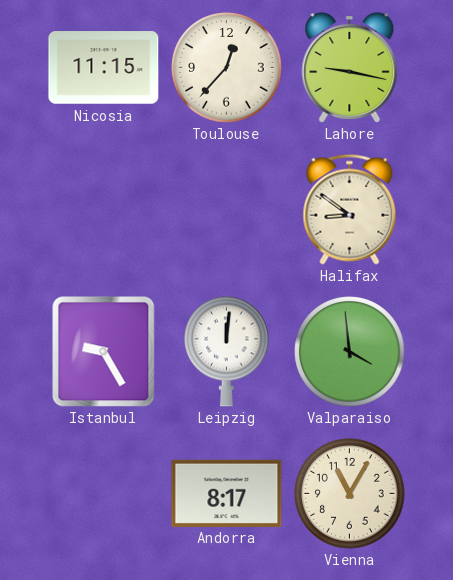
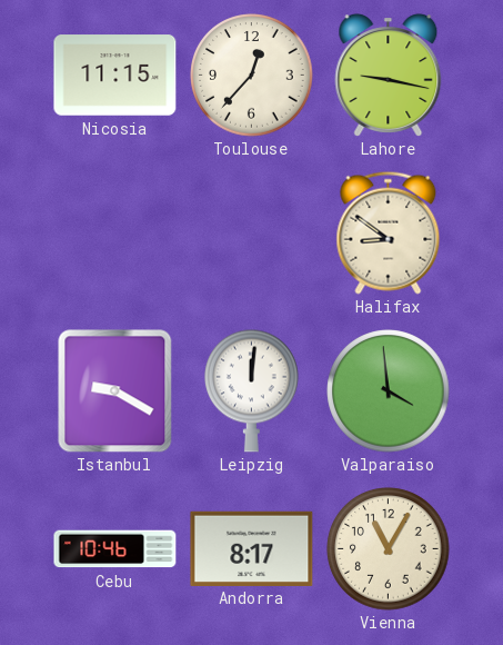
Istanbul: 9:25 -> 9:20 (115, 391)
Cebu: none -> 10:46 (115, 549)
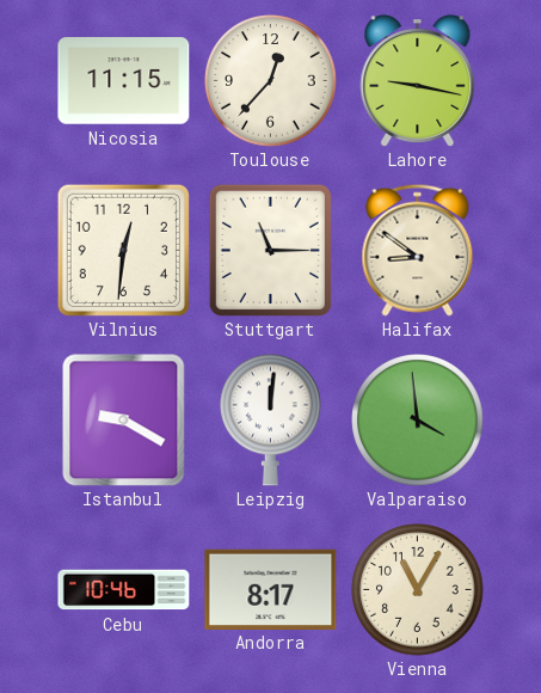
Vilnius: none -> 12:31 (123, 250)
Stuttgart: none -> 11:15 (270, 250)
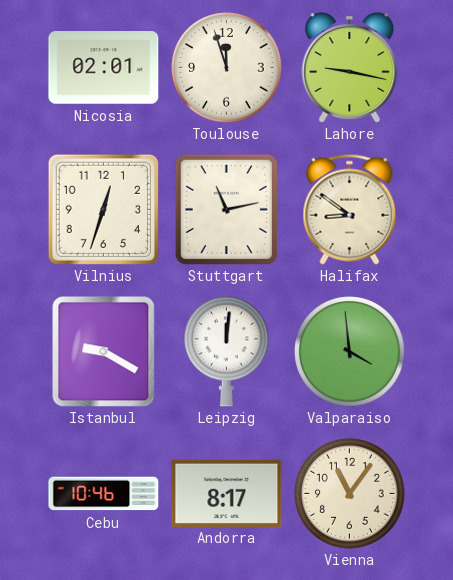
Nicosia: 11:15 -> 02:01 (104, 68)
Toulouse: 12:37 -> 11:57 (227, 68)
Vilnius: 12:31 -> 12:33 (103, 209)
Stuttgart: 11:15 -> 11:13 (226, 209)
Vienna: 11:05 -> 11:06 (350, 494)
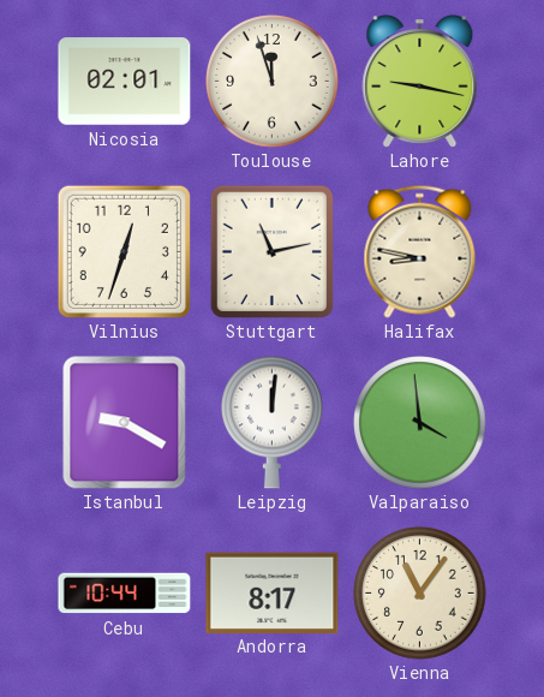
Halifax: 8:51 -> 8:47 (420, 251)
Cebu: 10:46 -> 10:44 (125, 594)
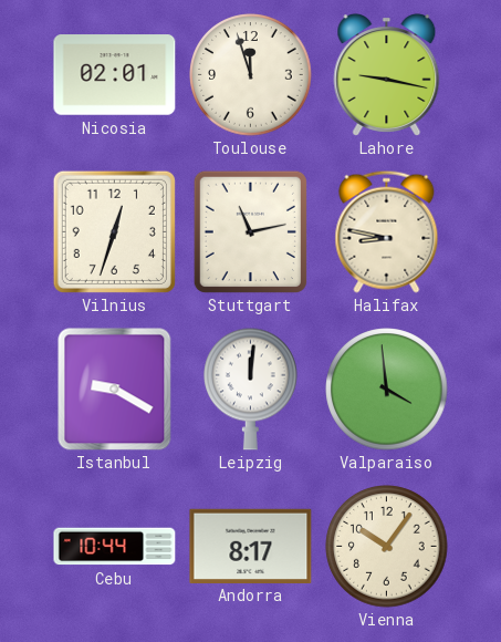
Vienna: 11:06 -> 10:06 (387, 547)
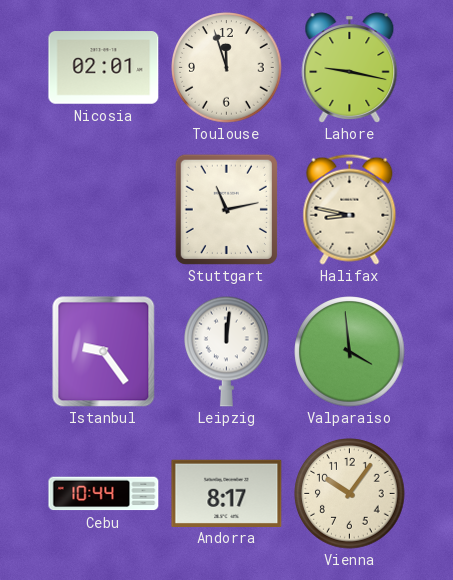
Vilnius: 12:33 -> none (114, 231)
Istanbul: 9:20 -> 9:24 (104, 352)
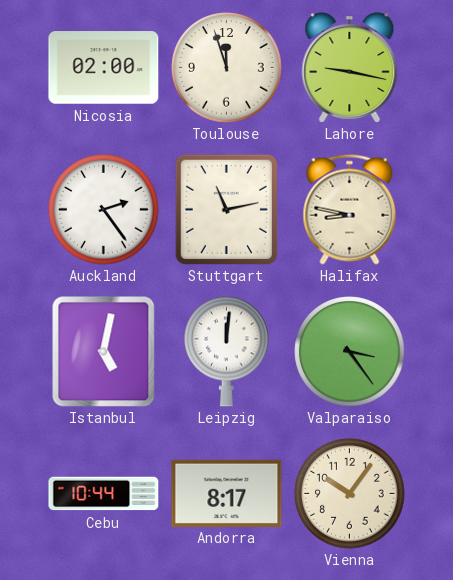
Nicosia: 02:01 -> 02:00 (104, 68)
Auckland: none -> 2:24 (104, 210)
Istanbul: 9:24 -> 5:02 (104, 352)
Valparaiso: 3:59 -> 3:24 (350, 352)
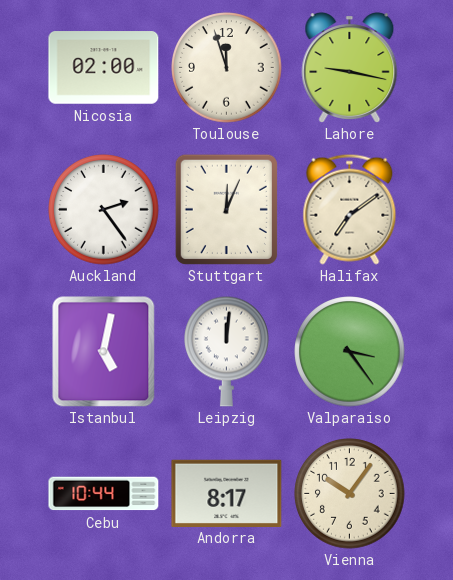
Stuttgart: 11:13 -> 12:04 (226, 209)
Halifax: 8:47 -> 7:09 (350, 209)
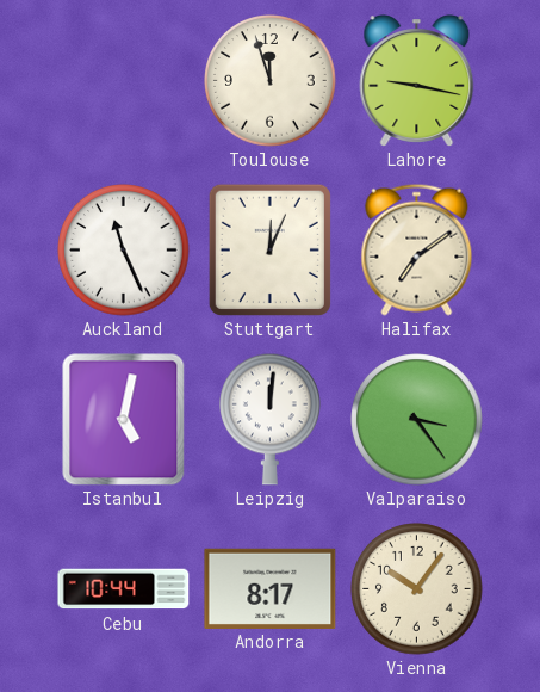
Nicosia: 02:00 -> none (104, 68)
Auckland: 2:24 -> 11:26 (124, 251)
